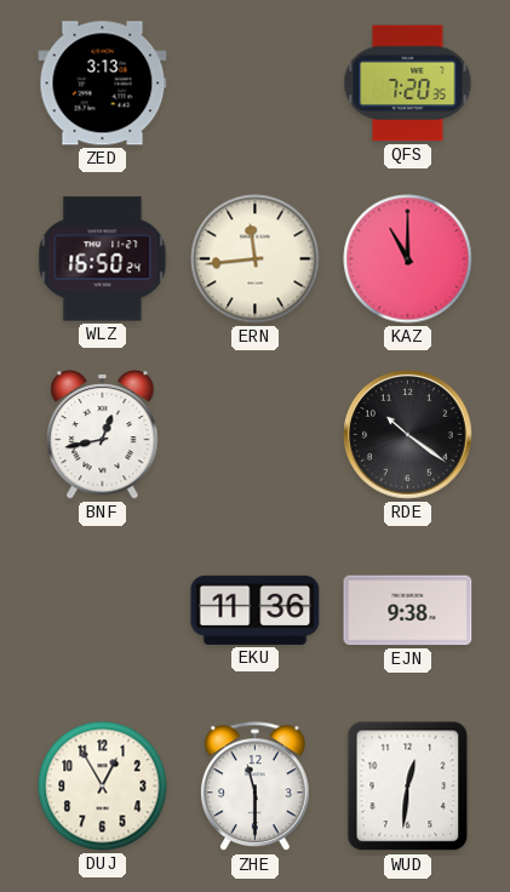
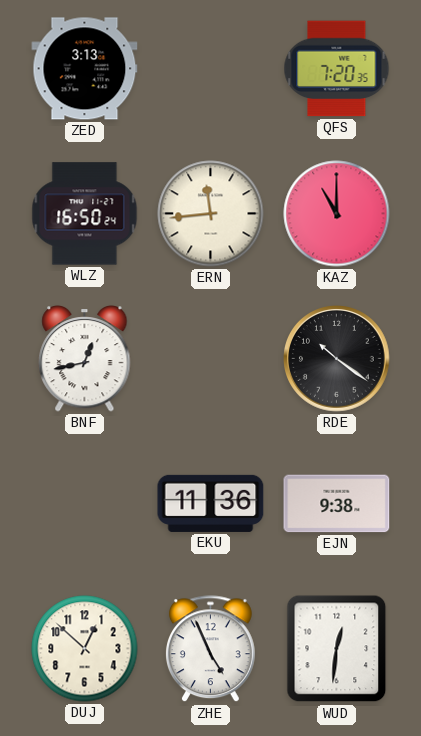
DUJ: 12:55 -> 12:52 (85, 649)
ZHE: 11:30 -> 4:56 (210, 649)
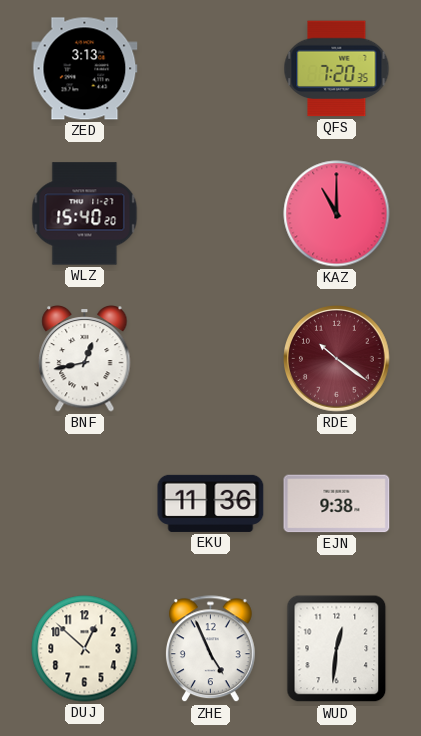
WLZ: 16:50 -> 15:40 (85, 214)
ERN: 11:44 -> none (211, 214)
RDE dial: black -> burgundy (337, 359)
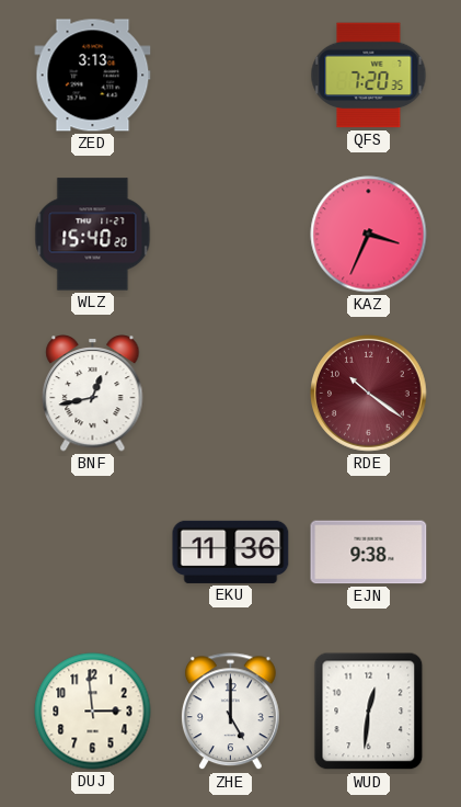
KAZ: 11:00 -> 3:34 (369, 235)
DUJ: 12:52 -> 2:59 (93, 712)
ZHE: 4:56 -> 5:00 (230, 712)
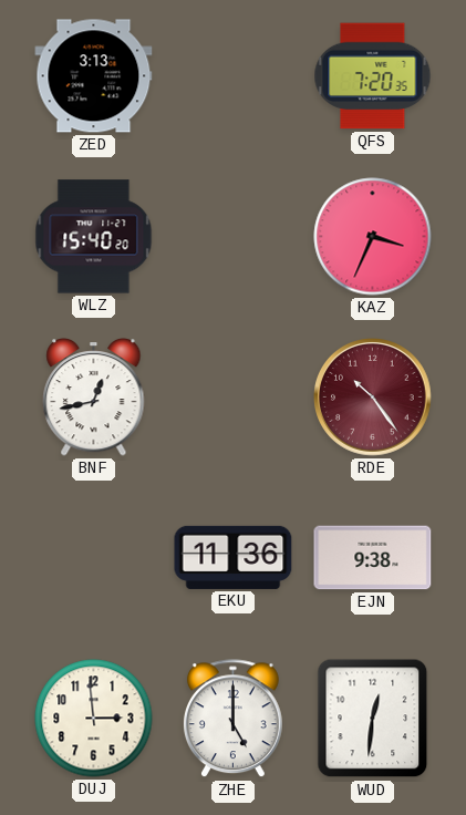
RDE: 10:21 -> 10:24 (373, 398)
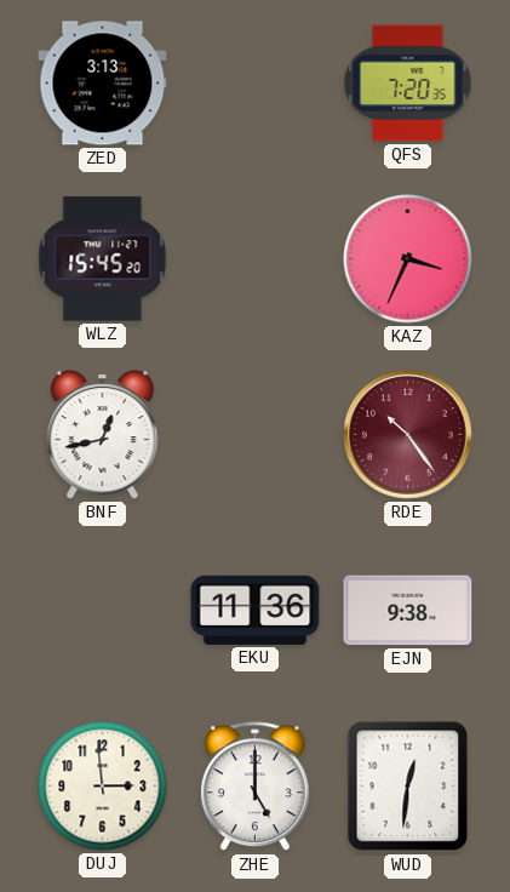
WLZ: 15:40 -> 15:45 (103, 259)
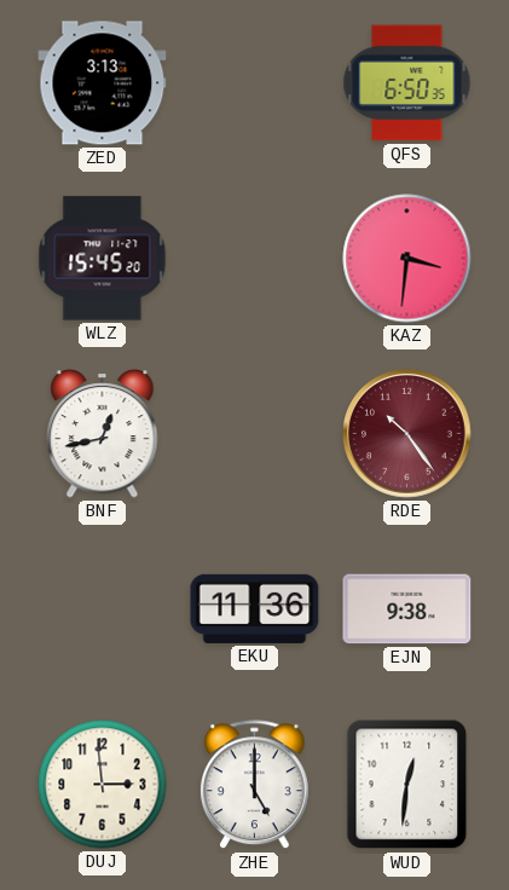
QFS: 7:20 -> 6:50 (407, 83)
KAZ: 3:34 -> 3:31 (407, 259)
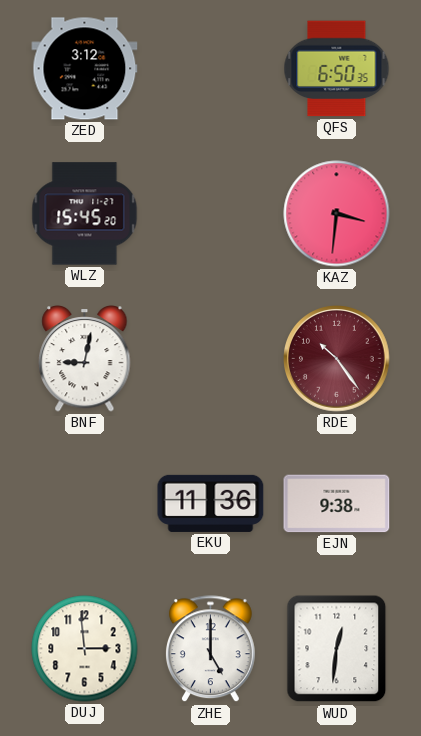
ZED: 3:13 -> 3:12 (85, 69)
BNF: 12:43 -> 9:02 (85, 359)
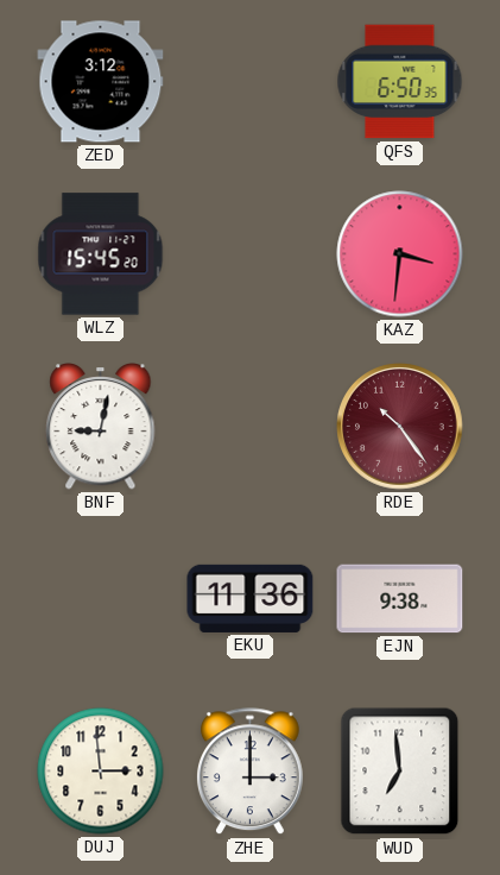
ZHE: 5:00 -> 3:00 (249, 772)
WUD: 12:31 -> 6:59 (400, 772)
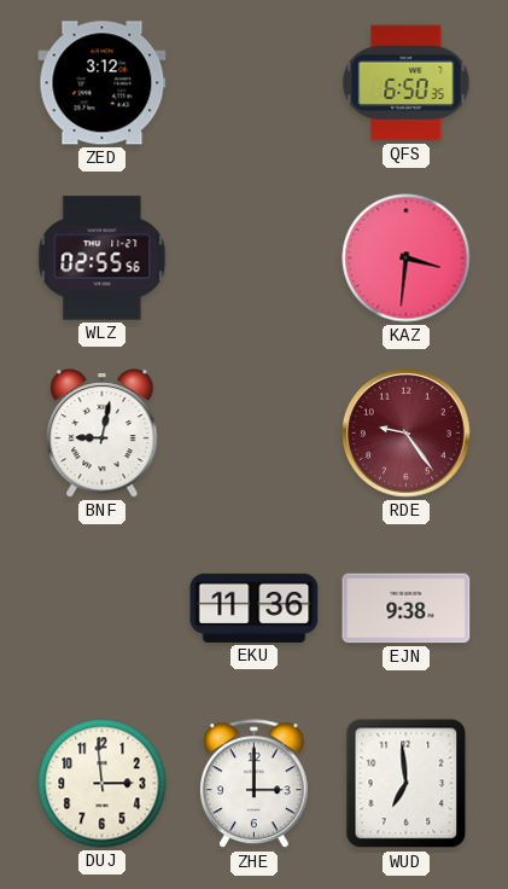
WLZ: 15:45 -> 02:55 (103, 258)
RDE: 10:24 -> 9:24 (407, 434)
